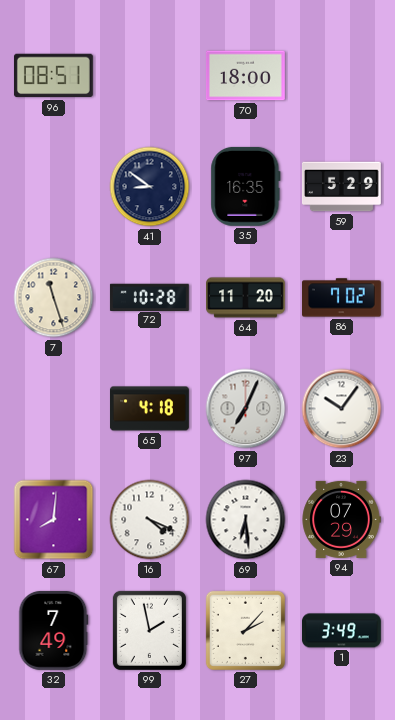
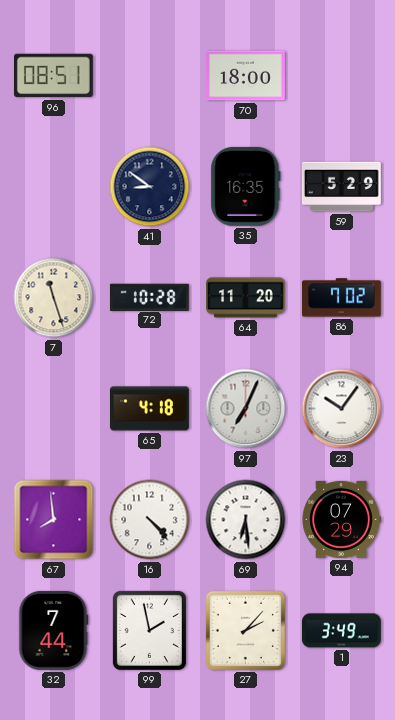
67: 8:01 -> 7:59 (54, 520)
16: 4:19 -> 4:23 (150, 520)
32: 7:49 -> 7:44 (54, 630)
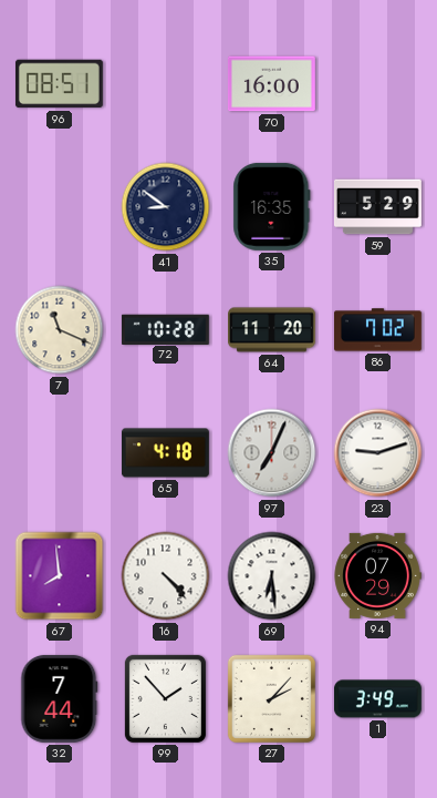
70: 18:00 -> 16:00 (271, 84)
7: 11:27 -> 11:19 (60, 330)
23: 10:06 -> 9:12 (378, 453)
99: 1:58 -> 1:53 (165, 698)
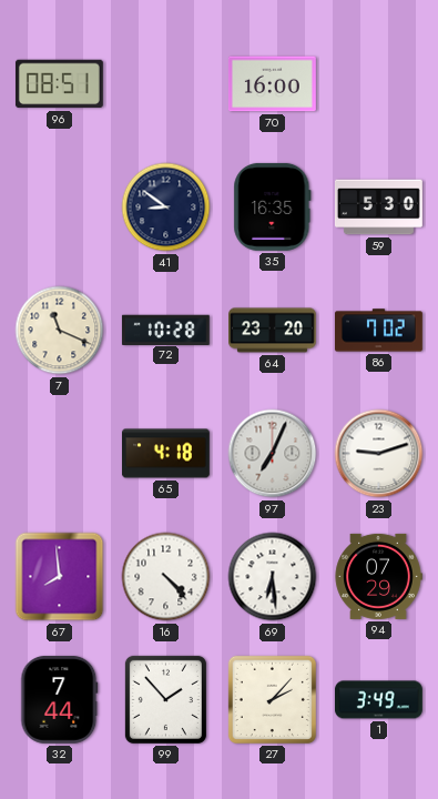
59: 5:29 -> 5:30 (378, 208)
64: 11:20 -> 23:20 (273, 331)
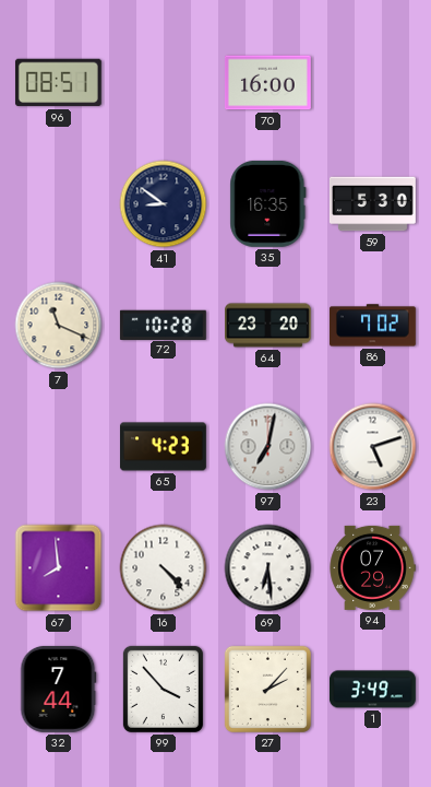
65: 4:18 -> 4:23 (163, 447)
97: 7:04 -> 7:02 (268, 447)
23: 9:12 -> 5:12 (373, 447)
99: 1:53 -> 3:53 (163, 689)
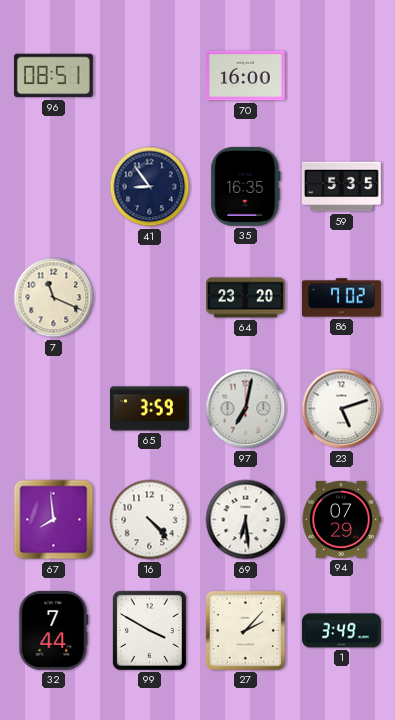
41: 8:51 -> 8:54 (150, 187)
59: 5:30 -> 5:35 (341, 187)
72: 10:28 -> none (163, 325)
65: 4:23 -> 3:59 (149, 409)
99: 3:53 -> 3:50 (149, 630)
